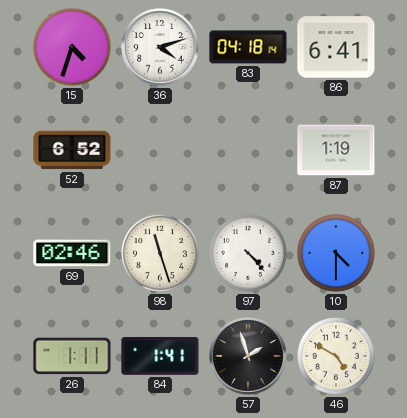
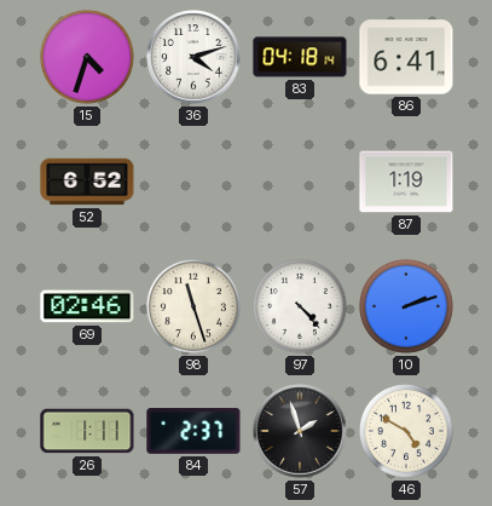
10: 4:30 -> 2:12 (406, 306)
84: 1:41 -> 2:37 (193, 432)
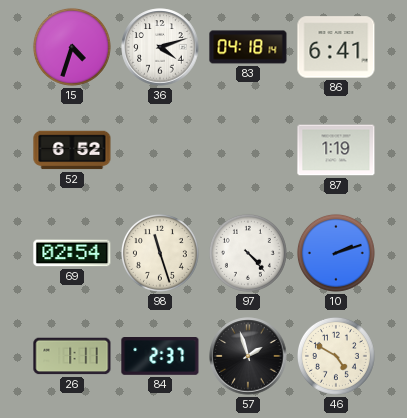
69: 02:46 -> 02:54 (72, 253)
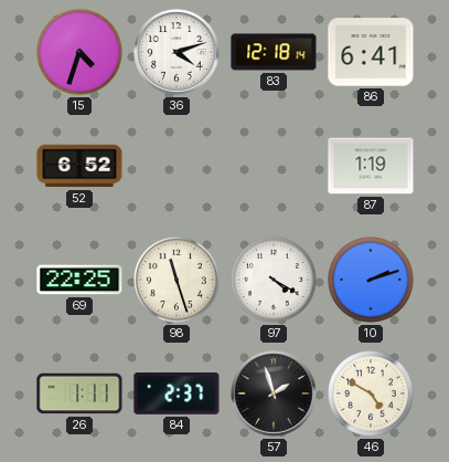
83: 04:18 -> 12:18 (274, 52)
69: 02:54 -> 22:25 (79, 280)
97: 4:23 -> 4:20 (274, 280)
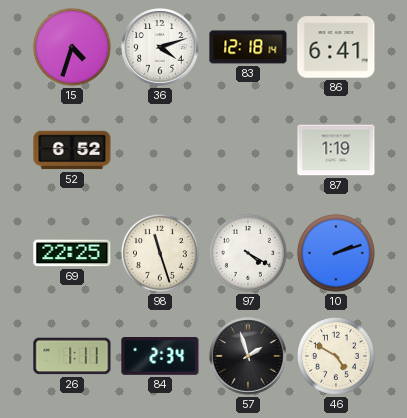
84: 2:37 -> 2:34 (160, 357)
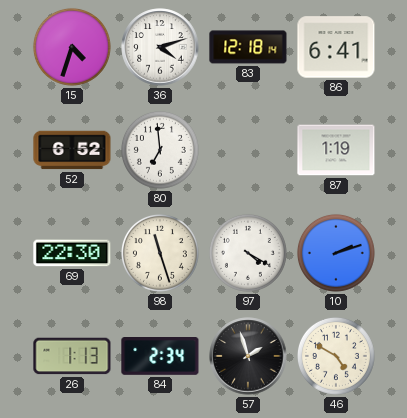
80: none -> 6:59 (160, 150)
69: 22:25 -> 22:30 (72, 253)
26: 1:11 -> 1:13 (72, 356)
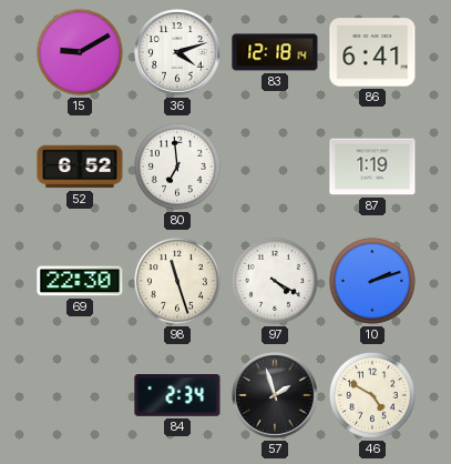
15: 4:33 -> 9:10 (80, 52)
26: 1:13 -> none (72, 356)
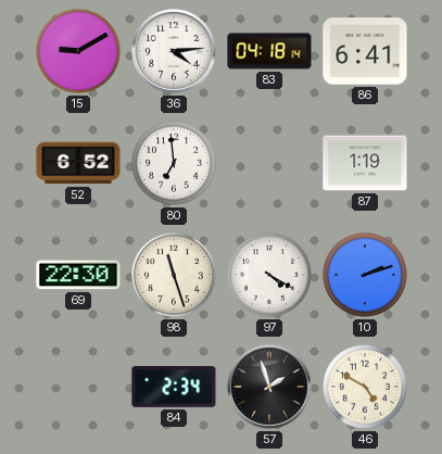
36: 4:12 -> 4:14 (174, 51)
83: 12:18 -> 04:18 (269, 51)
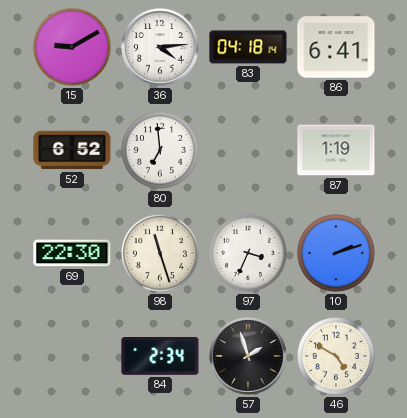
97: 4:20 -> 3:34 (248, 253)
